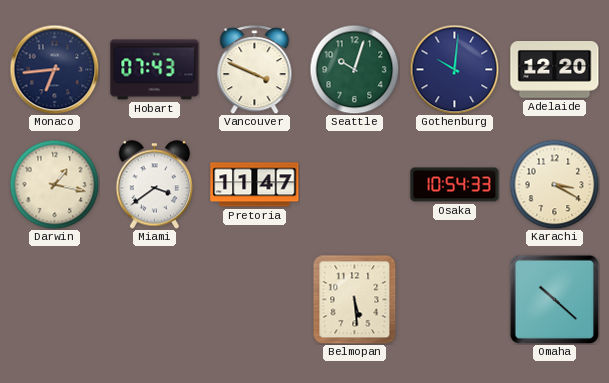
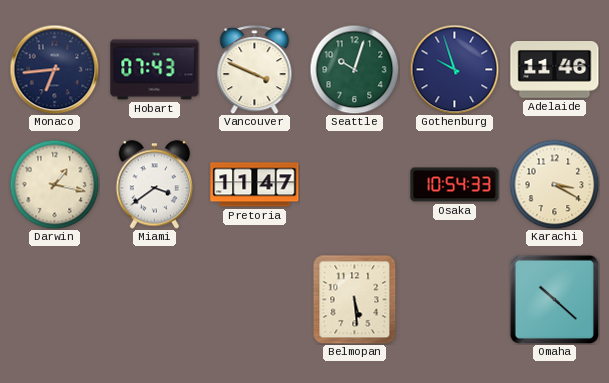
Gothenburg: 10:01 -> 9:57 (454, 69)
Adelaide: 12:20 -> 11:46 (555, 70)
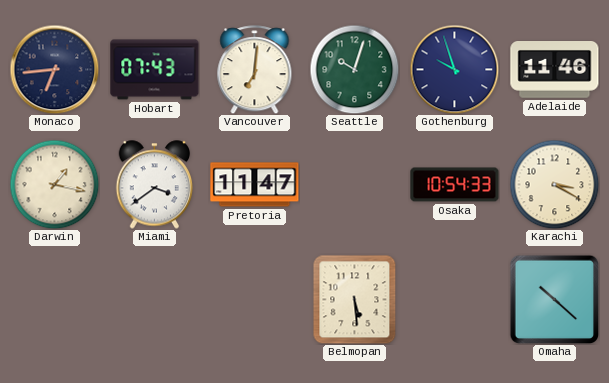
Vancouver: 3:49 -> 7:01 (255, 70)
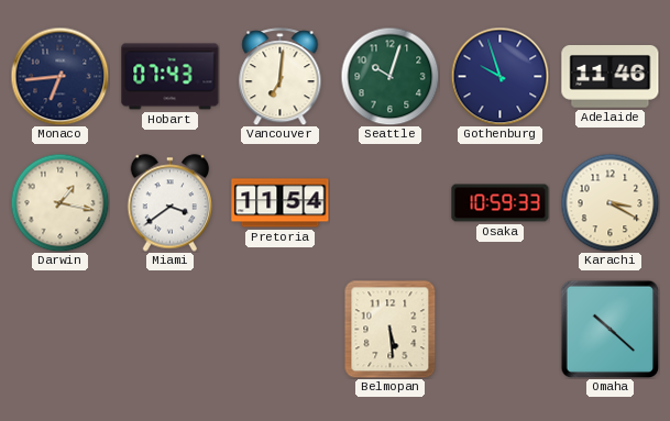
Pretoria: 11:47 -> 11:54 (281, 203)
Osaka: 10:54 -> 10:59 (501, 203)
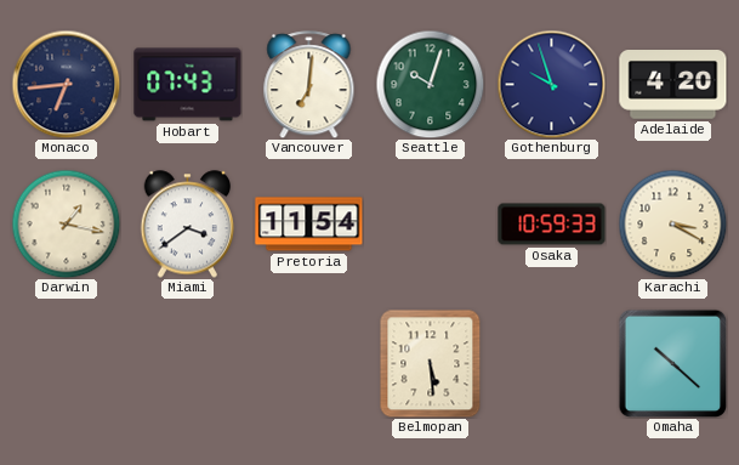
Adelaide: 11:46 -> 4:20 (673, 85)
